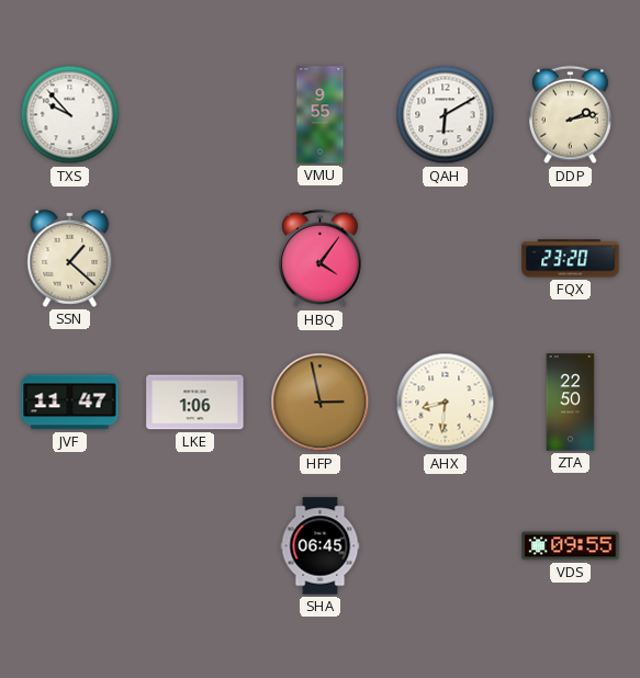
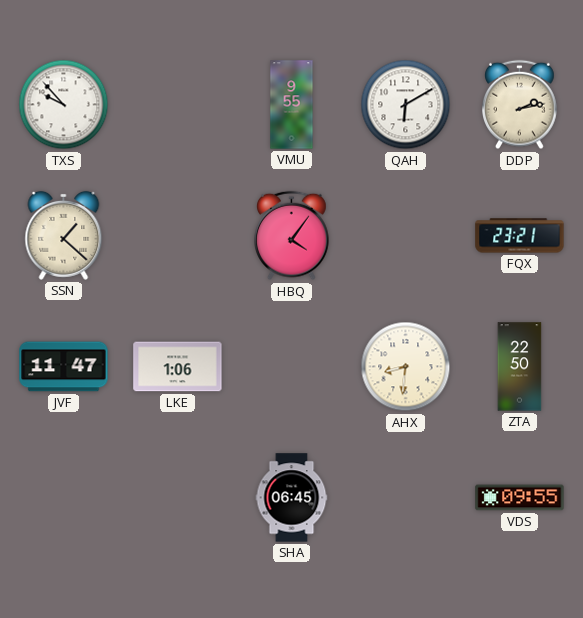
FQX: 23:20 -> 23:21 (520, 236)
HFP: 2:58 -> none (321, 403)
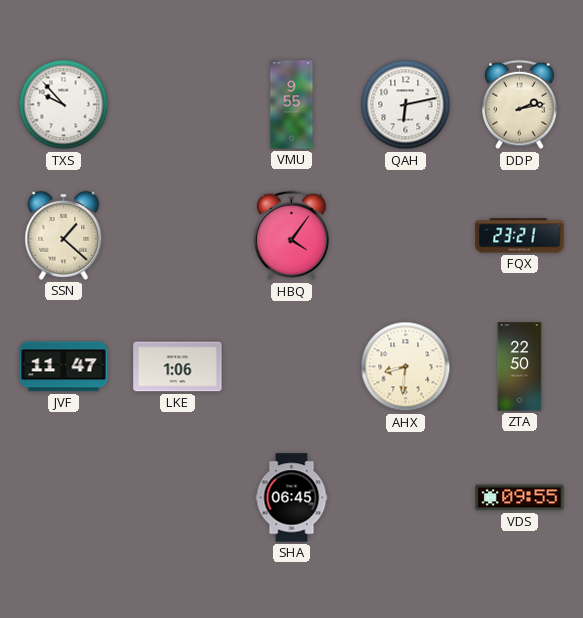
QAH: 6:10 -> 6:13 (406, 105)
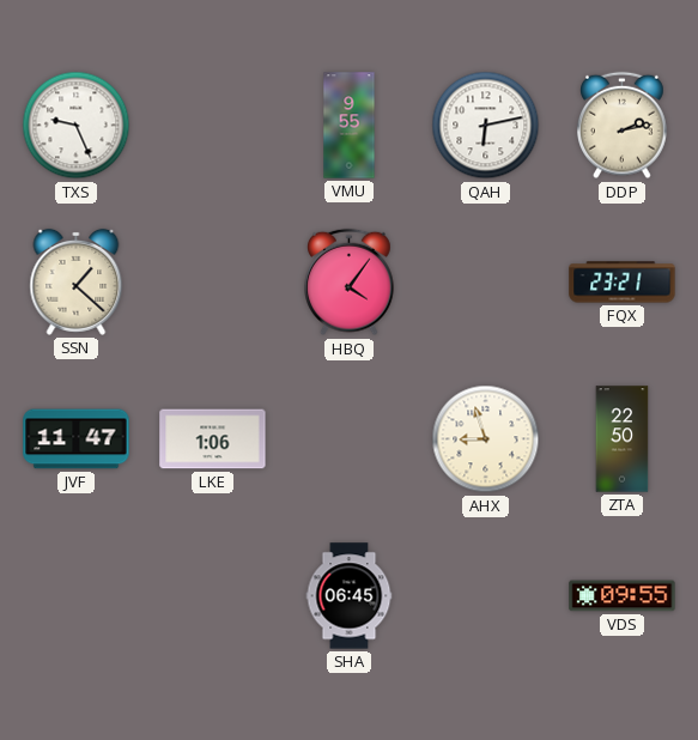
TXS: 9:53 -> 9:26 (77, 126)
AHX: 8:31 -> 8:57 (486, 439)
